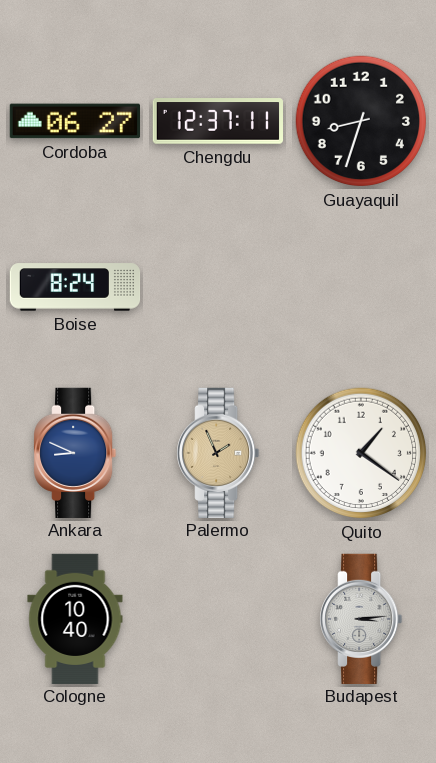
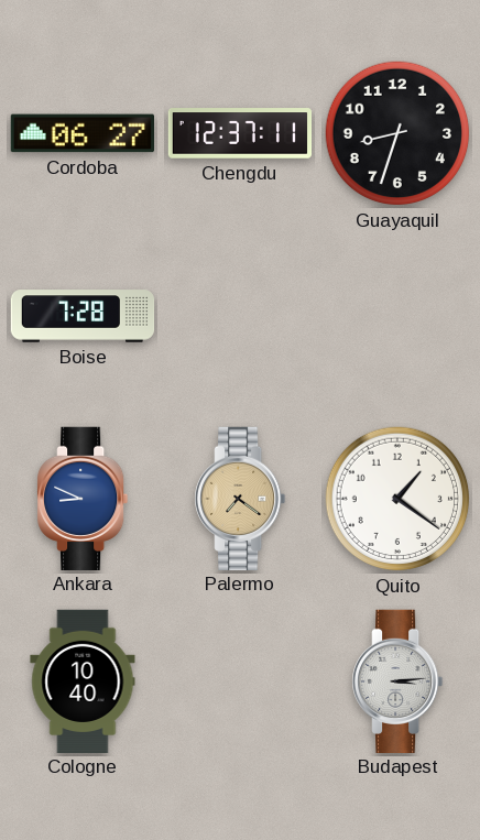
Boise: 8:24 -> 7:28 (83, 316)
Palermo: 1:56 -> 7:21 (240, 498)
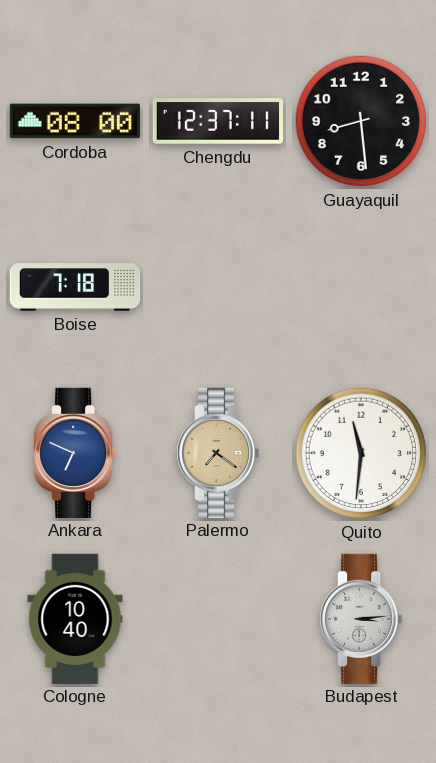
Cordoba: 06:27 -> 08:00 (74, 121)
Guayaquil: 8:33 -> 8:29 (361, 121)
Boise: 7:28 -> 7:18 (75, 287)
Ankara: 8:49 -> 6:49 (75, 452)
Quito: 1:21 -> 11:31 (361, 453)
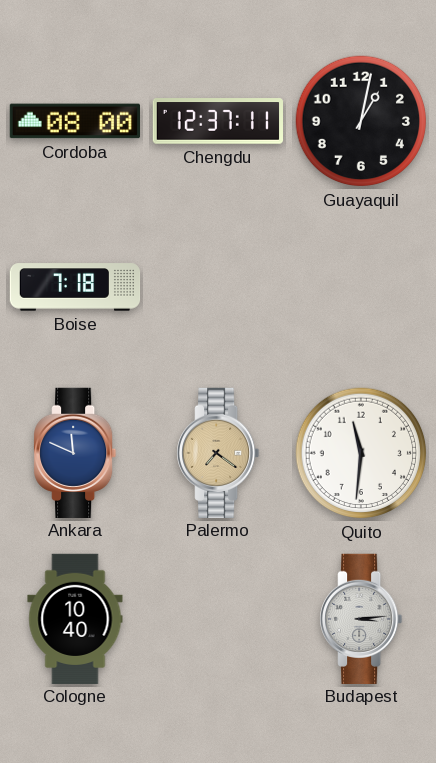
Guayaquil: 8:29 -> 1:02 (361, 121)
Ankara: 6:49 -> 11:49 (75, 452)
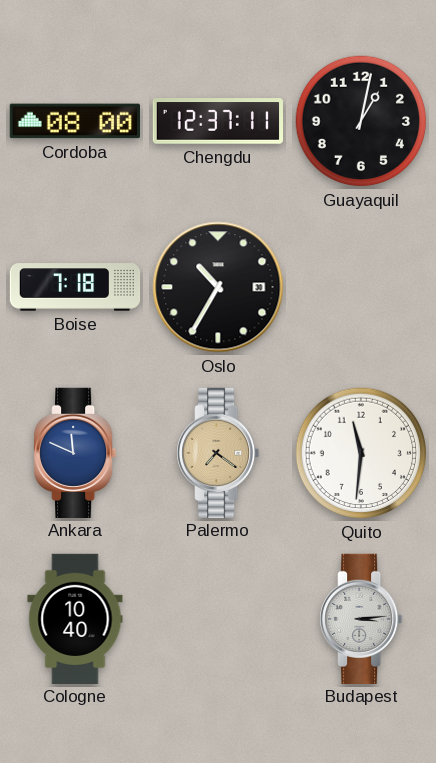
Oslo: none -> 10:35 (218, 287)
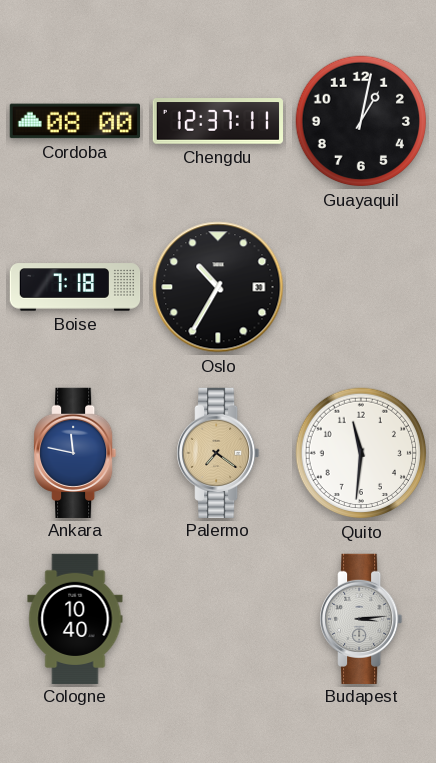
Ankara: 11:49 -> 11:47 (75, 452)
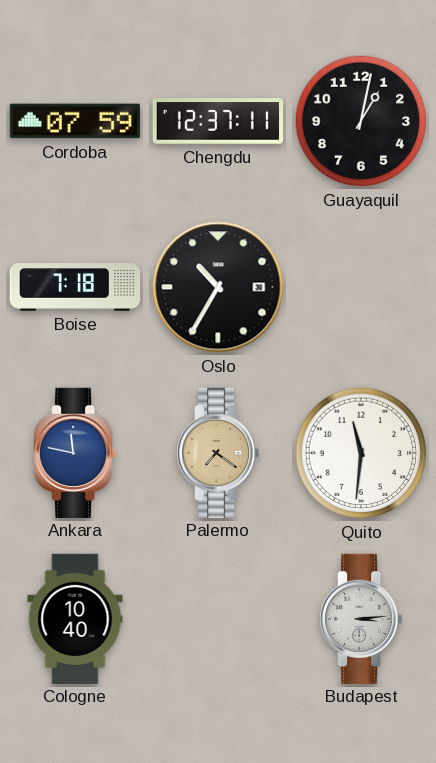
Cordoba: 08:00 -> 07:59 (74, 121)
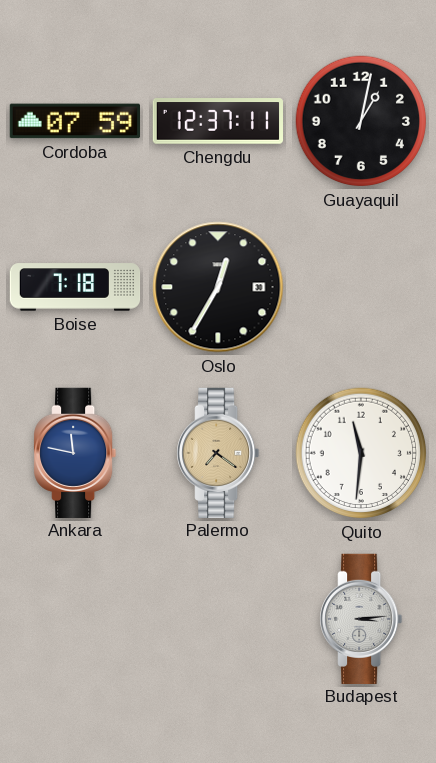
Oslo: 10:35 -> 12:35 (218, 287)
Cologne: 10:40 -> none (75, 618)
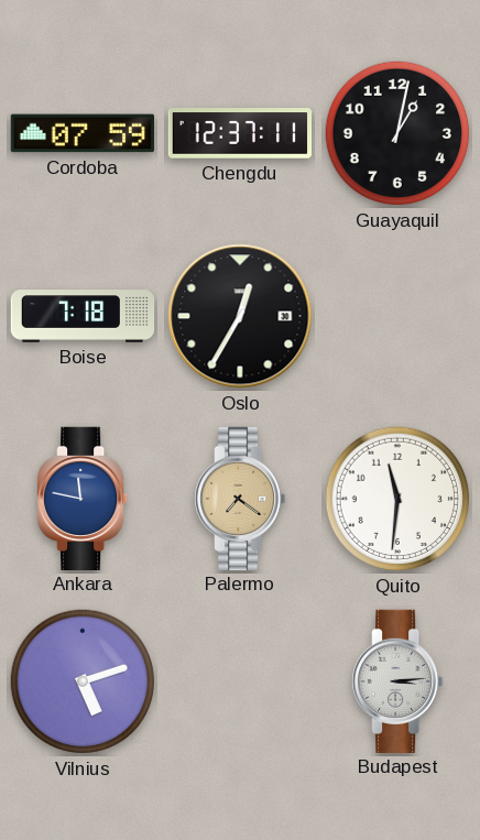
Vilnius: none -> 5:12 (83, 681)
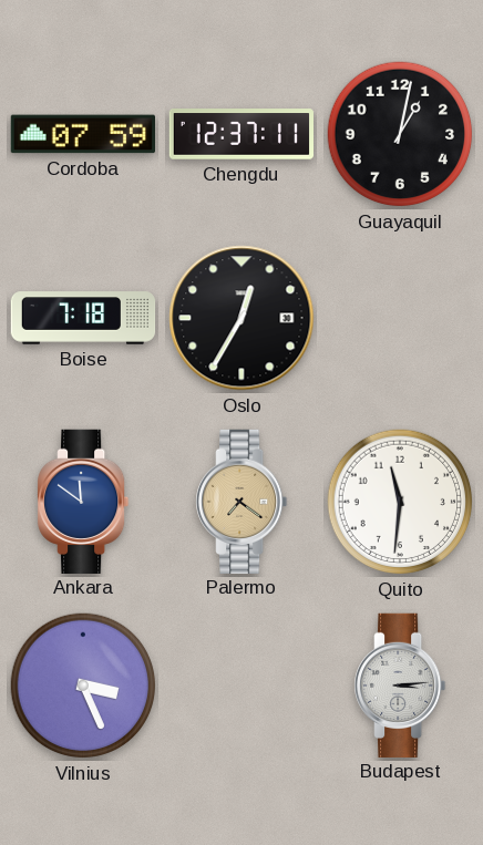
Ankara: 11:47 -> 11:51 (83, 501)
Vilnius: 5:12 -> 3:26 (83, 686)
